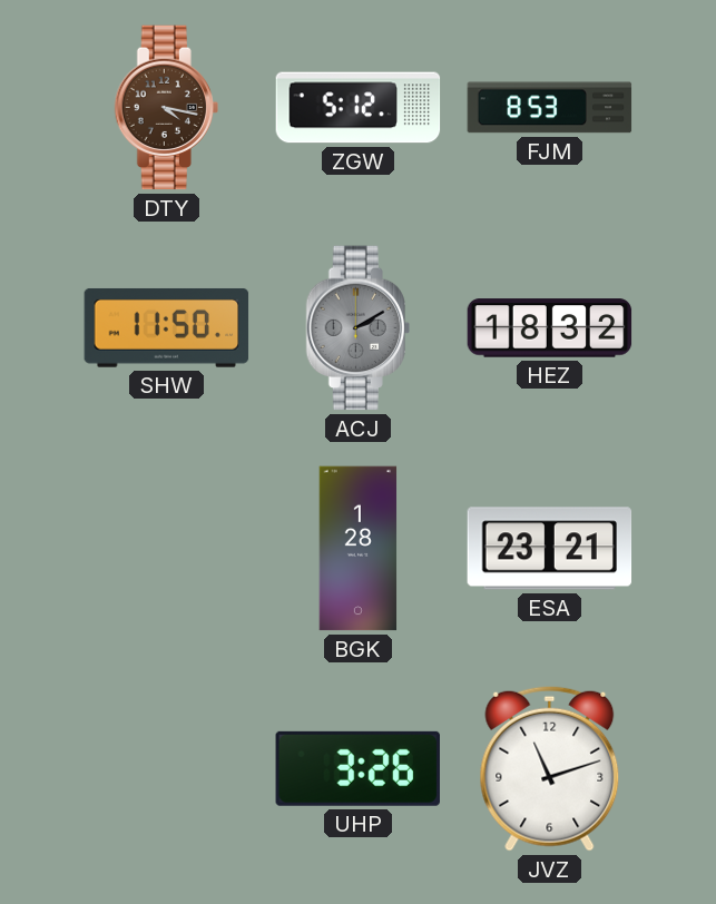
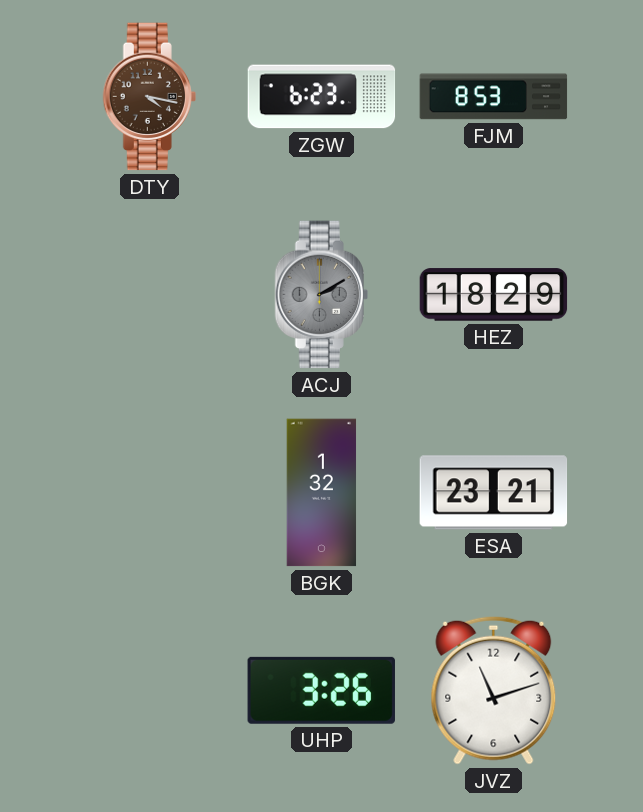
ZGW: 5:12 -> 6:23 (322, 97)
SHW: 11:50 -> none (167, 327)
HEZ: 18:32 -> 18:29 (494, 295)
BGK: 1:28 -> 1:32 (322, 493)
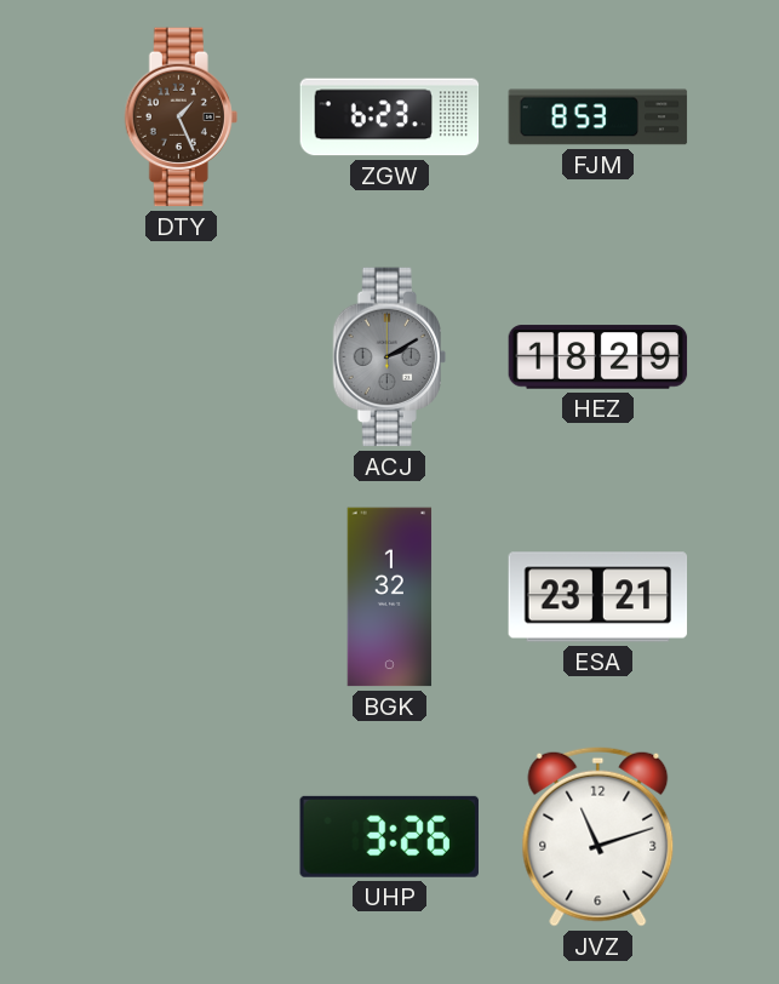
DTY: 4:17 -> 1:26 (181, 118)
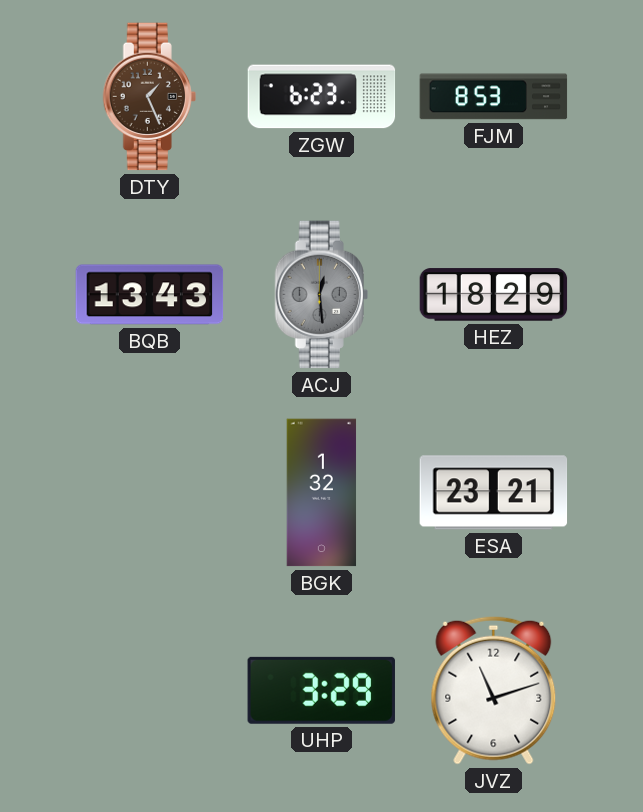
BQB: none -> 13:43 (150, 295)
ACJ: 2:10 -> 12:29 (321, 295)
UHP: 3:26 -> 3:29 (321, 690)
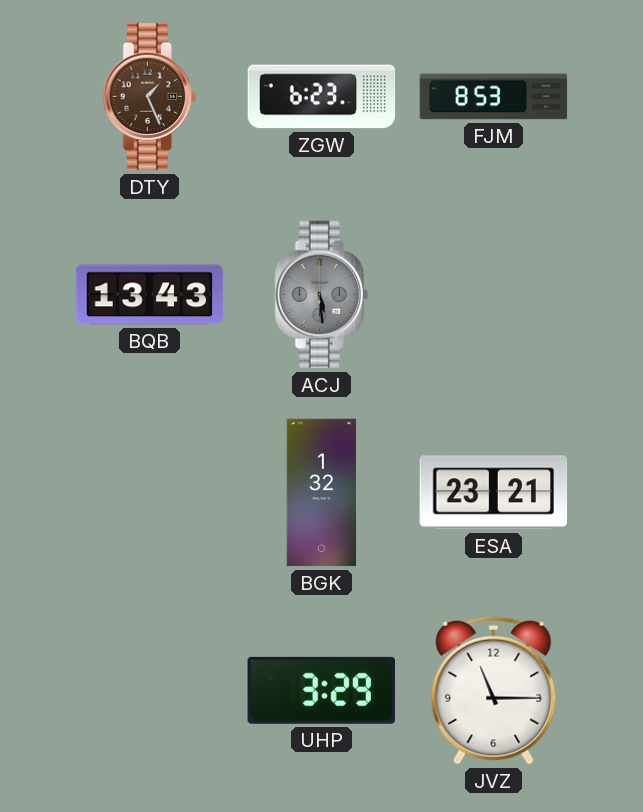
ACJ: 12:29 -> 5:29 (321, 295)
HEZ: 18:29 -> none (494, 295)
JVZ: 11:12 -> 11:15 (494, 690)
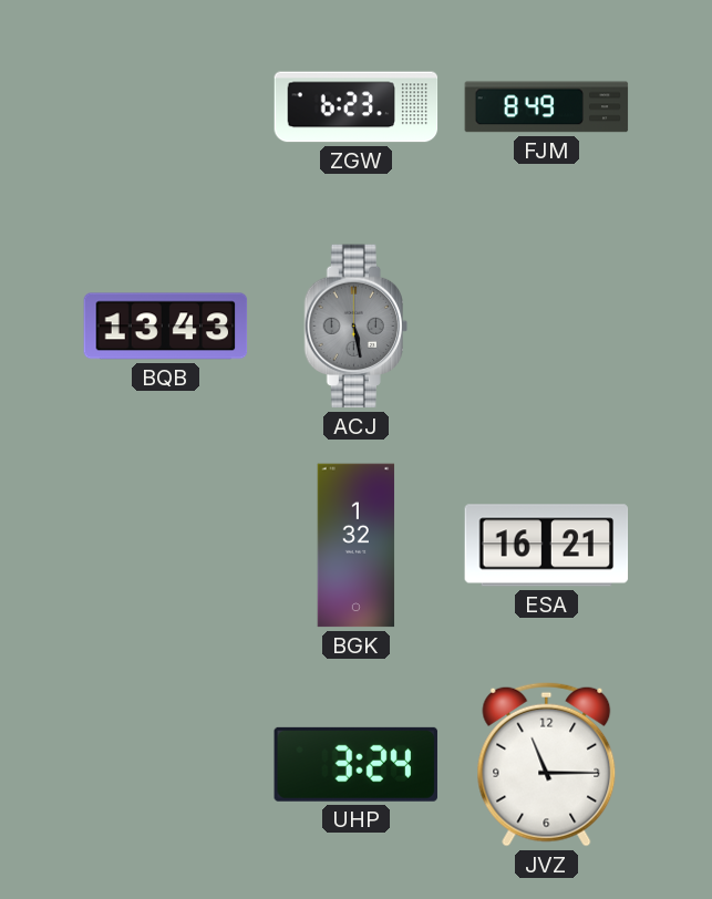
DTY: 1:26 -> none (149, 97)
FJM: 8:53 -> 8:49 (547, 107)
ACJ: 5:29 -> 5:28 (355, 327)
ESA: 23:21 -> 16:21 (547, 546)
UHP: 3:29 -> 3:24 (355, 764)
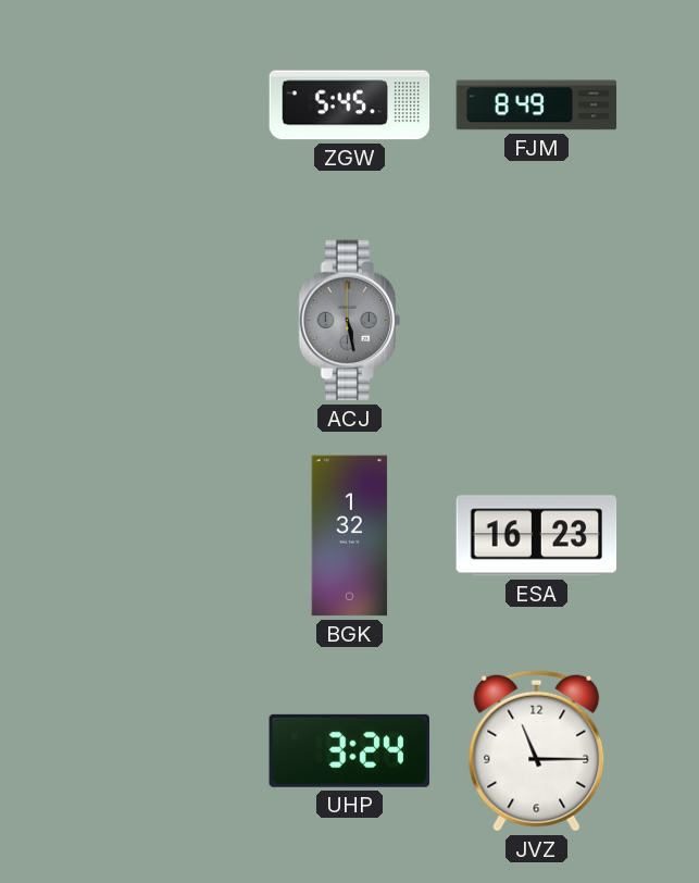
ZGW: 6:23 -> 5:45 (350, 105)
BQB: 13:43 -> none (166, 327)
ESA: 16:21 -> 16:23 (537, 536)
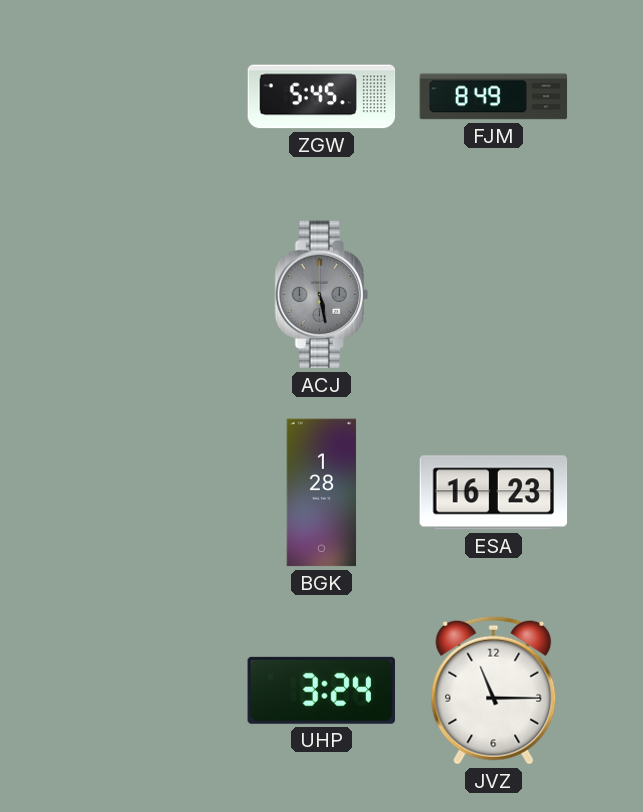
BGK: 1:32 -> 1:28 (322, 493)
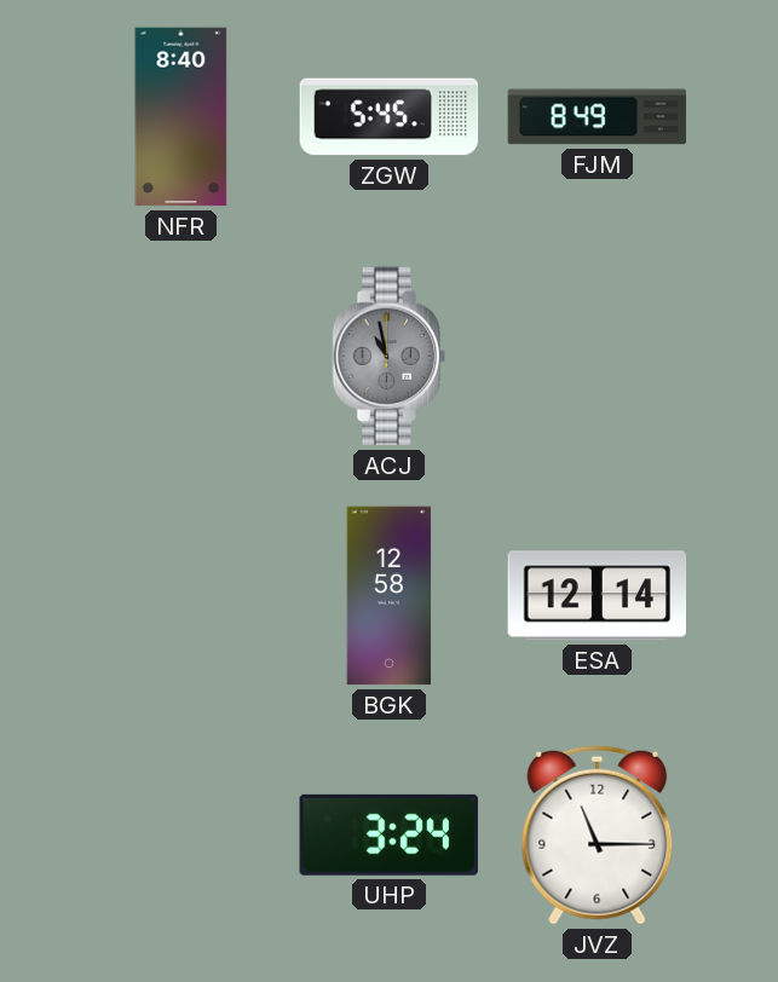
NFR: none -> 8:40 (181, 117)
ACJ: 5:28 -> 10:58 (388, 357)
BGK: 1:28 -> 12:58 (390, 596)
ESA: 16:23 -> 12:14 (598, 596)
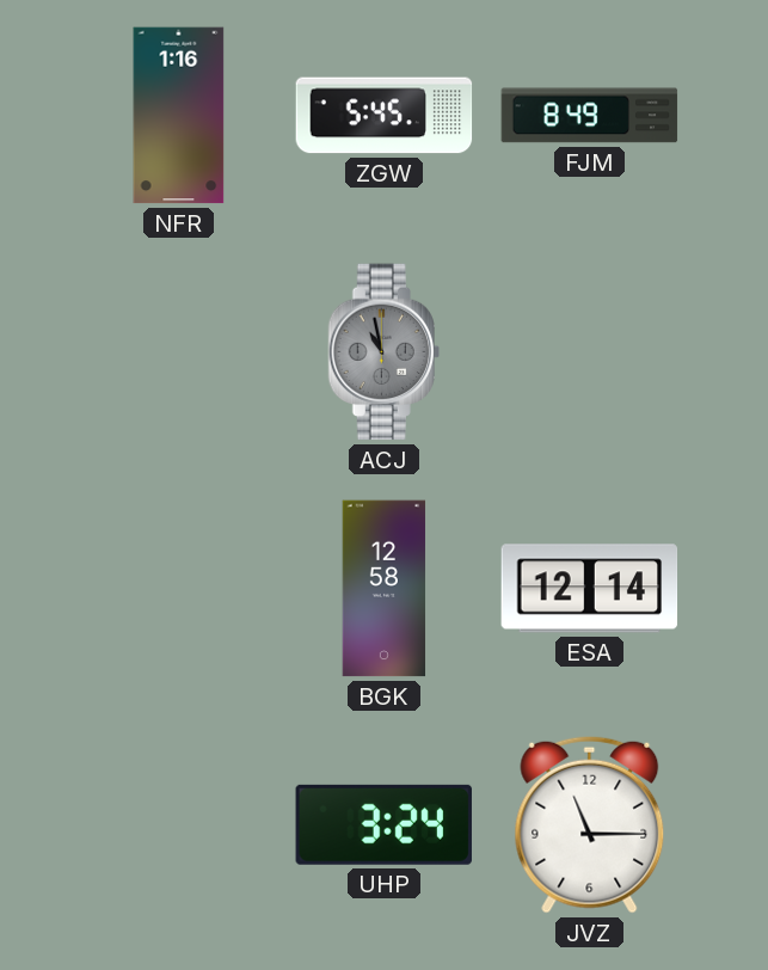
NFR: 8:40 -> 1:16 (179, 116)
